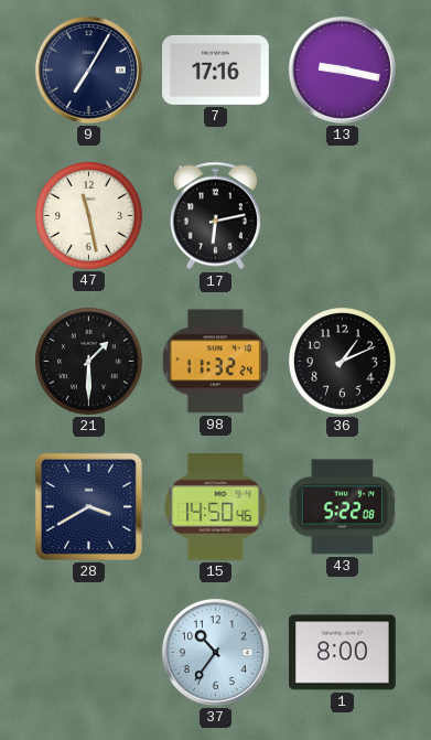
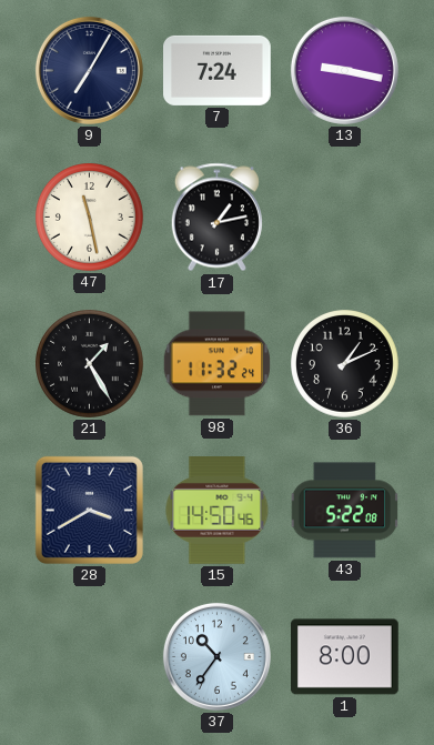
7: 17:16 -> 7:24 (218, 70)
17: 6:13 -> 1:13 (216, 218)
21: 1:30 -> 1:25 (90, 364)
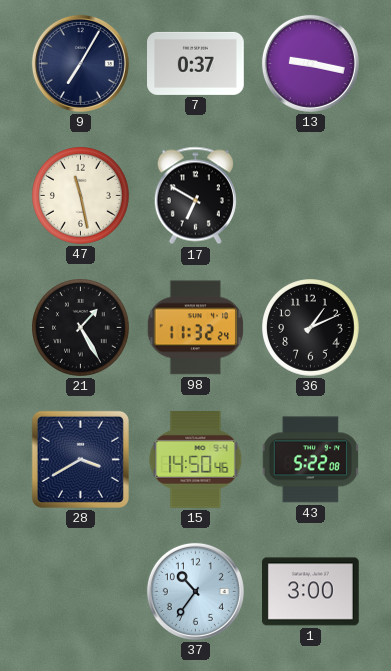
7: 7:24 -> 0:37 (196, 63)
17: 1:13 -> 6:50 (195, 196)
1: 8:00 -> 3:00 (311, 592)
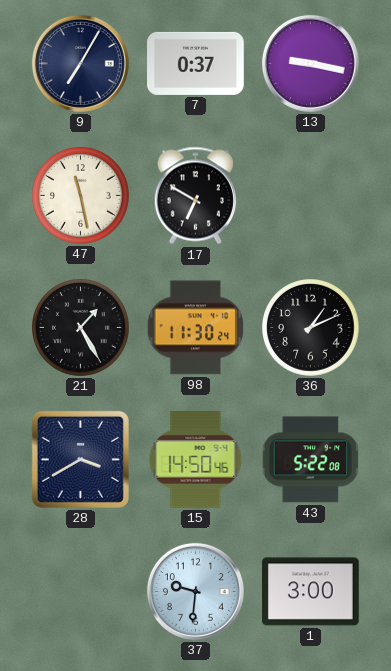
98: 11:32 -> 11:30 (195, 328)
37: 10:36 -> 9:31 (195, 591)
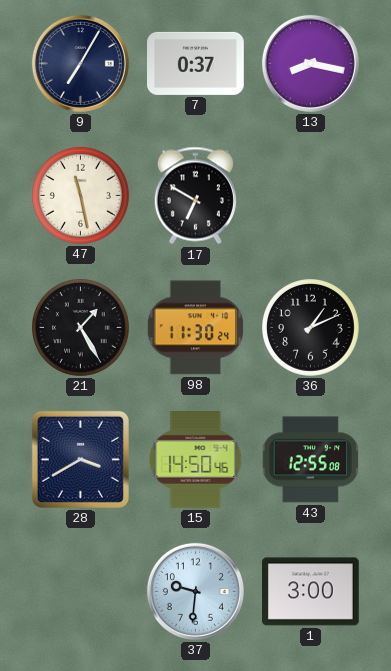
13: 9:17 -> 8:17 (310, 63)
43: 5:22 -> 12:55 (310, 460)
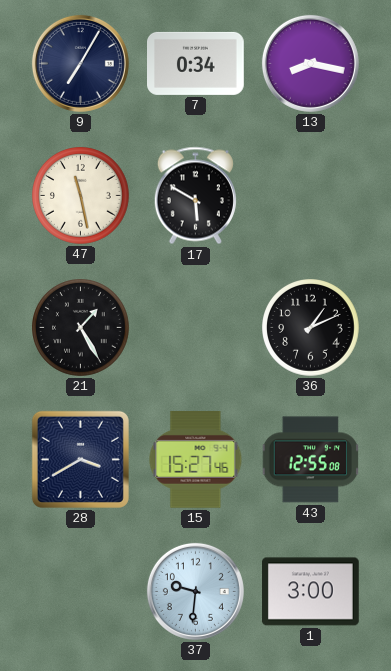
7: 0:37 -> 0:34 (196, 63)
17: 6:50 -> 5:50 (195, 196)
98: 11:30 -> none (195, 328)
15: 14:50 -> 15:27 (196, 460)
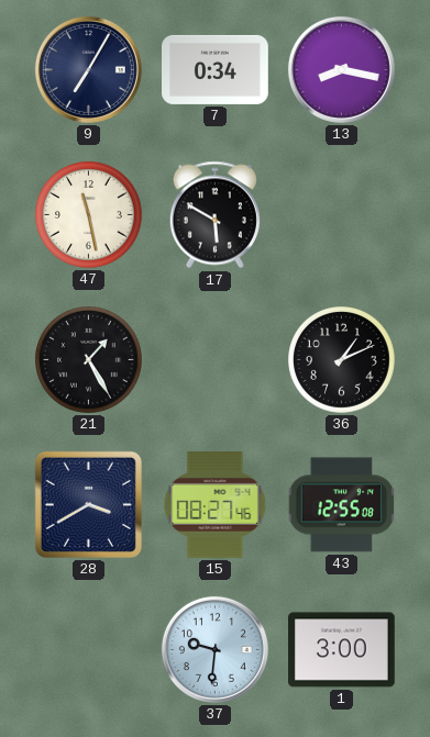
15: 15:27 -> 08:27 (216, 505)
